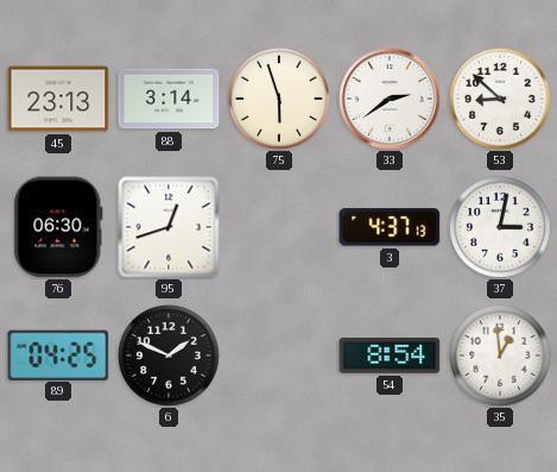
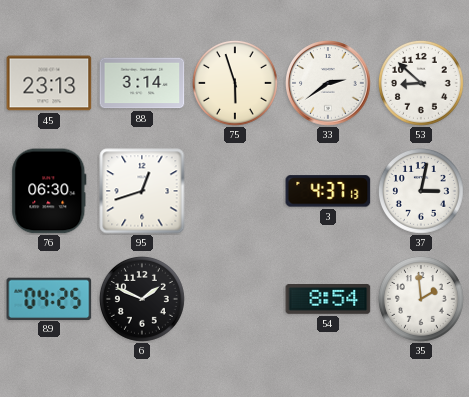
35: 12:59 -> 1:59 (421, 299)
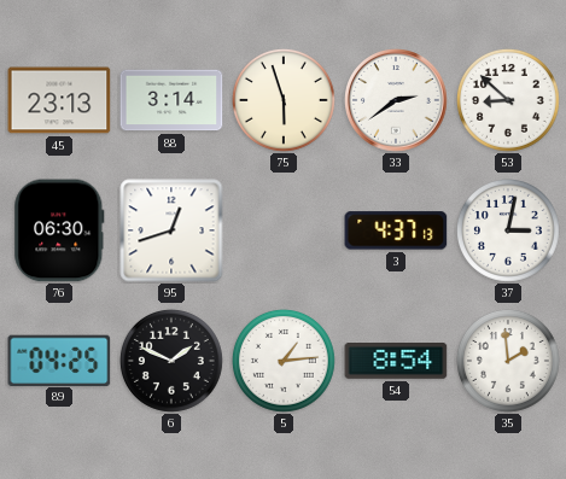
5: none -> 1:14 (284, 361)
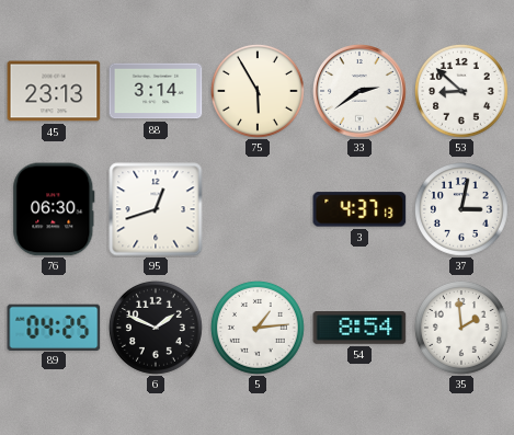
75: 5:57 -> 5:55 (258, 91)
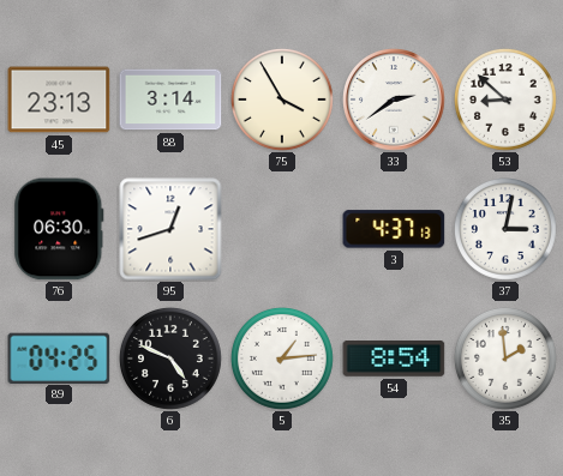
75: 5:55 -> 3:55 (282, 100)
6: 1:49 -> 4:49 (170, 358)
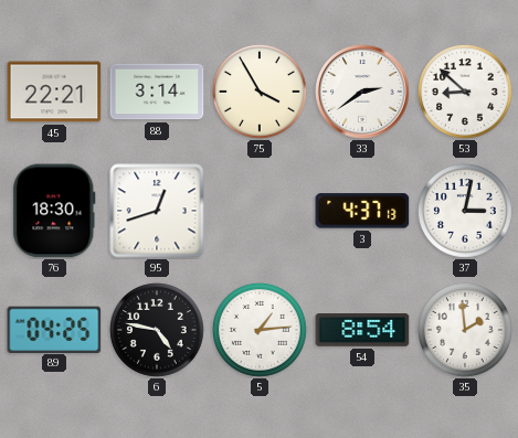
45: 23:13 -> 22:21 (54, 92)
76: 06:30 -> 18:30 (54, 211)
6: 4:49 -> 4:47 (157, 330)
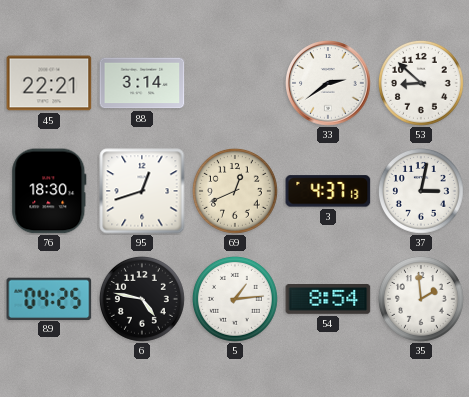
75: 3:55 -> none (260, 92)
69: none -> 12:41 (235, 191)
